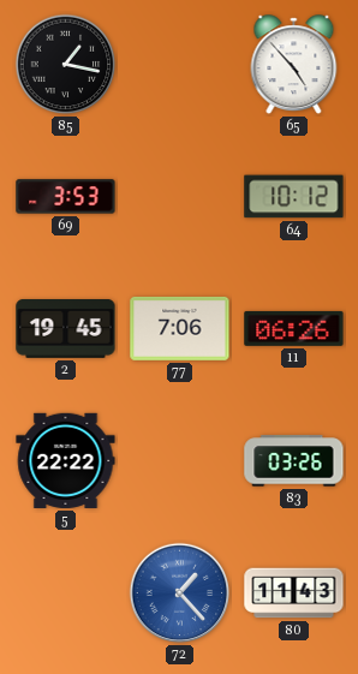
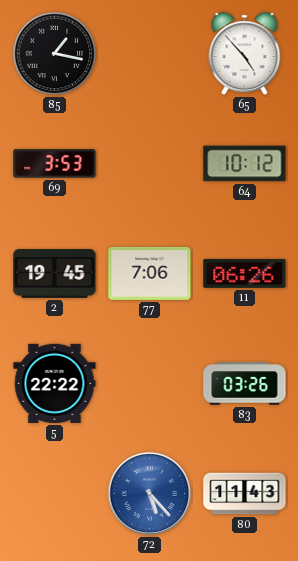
72: 1:23 -> 5:23 (150, 494)
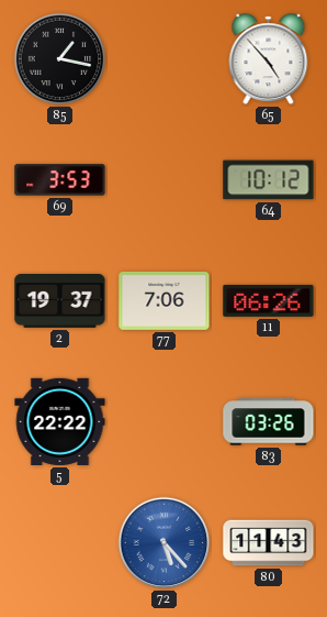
2: 19:45 -> 19:37 (60, 301)
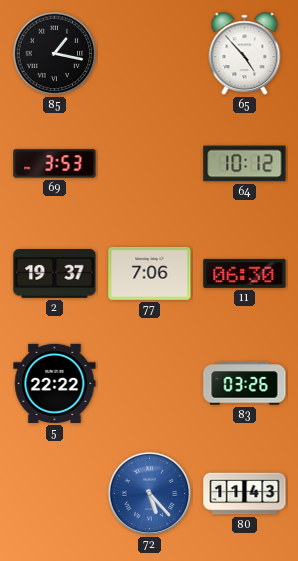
11: 06:26 -> 06:30 (245, 273)
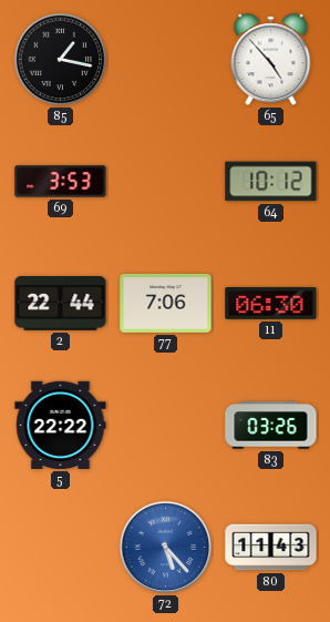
2: 19:37 -> 22:44 (61, 304)
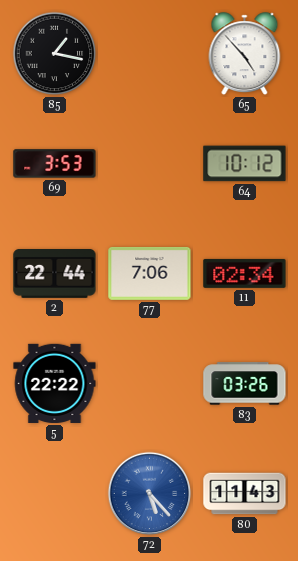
11: 06:30 -> 02:34 (245, 273)
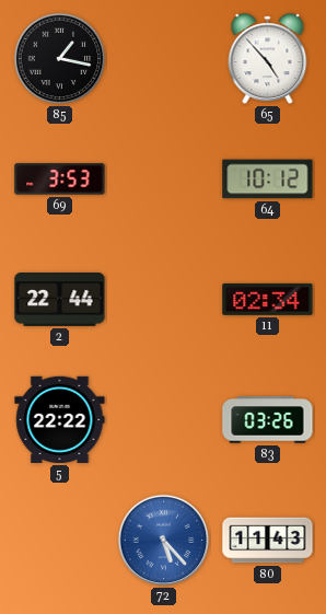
77: 7:06 -> none (150, 273)
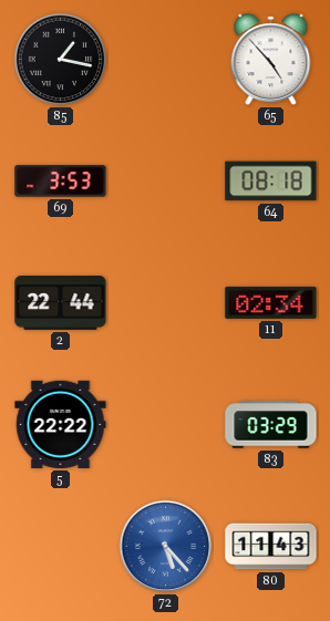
64: 10:12 -> 08:18 (271, 182)
83: 03:26 -> 03:29 (271, 425)
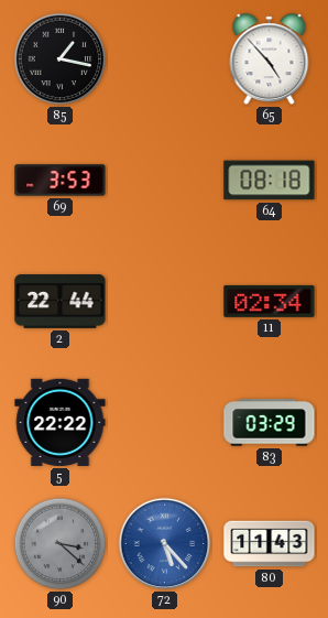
90: none -> 3:22 (61, 544)
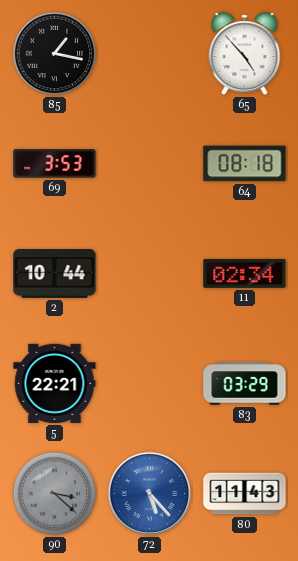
2: 22:44 -> 10:44 (55, 274)
5: 22:22 -> 22:21 (55, 383)
